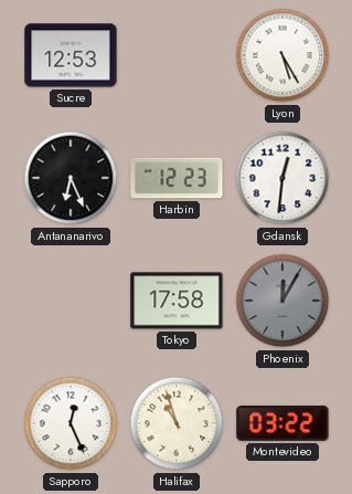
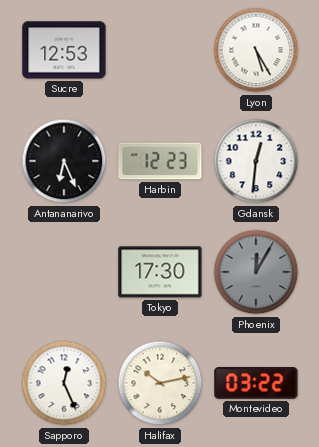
Tokyo: 17:58 -> 17:30 (160, 272)
Halifax: 10:57 -> 10:13 (160, 383)
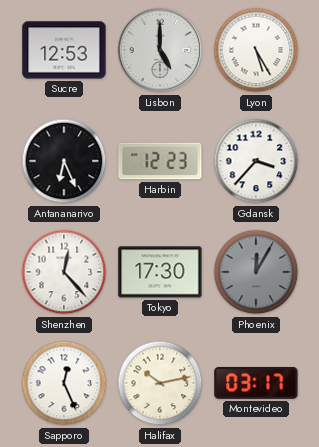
Lisbon: none -> 5:00 (160, 50)
Gdansk: 12:31 -> 3:37 (256, 161)
Shenzhen: none -> 12:23 (64, 272)
Montevideo: 03:22 -> 03:17 (256, 384)
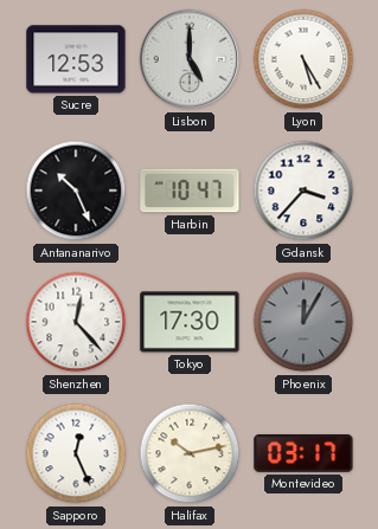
Antananarivo: 6:26 -> 10:26 (76, 191)
Harbin: 12:23 -> 10:47 (190, 191)
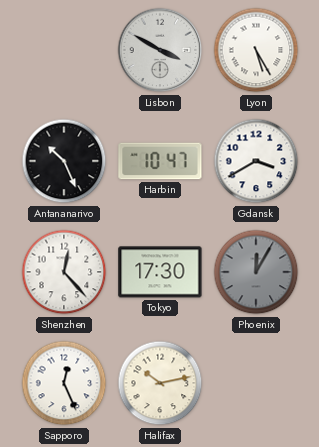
Sucre: 12:53 -> none (76, 59)
Lisbon: 5:00 -> 3:50 (160, 50)
Gdansk: 3:37 -> 3:40 (256, 161)
Montevideo: 03:17 -> none (303, 454)
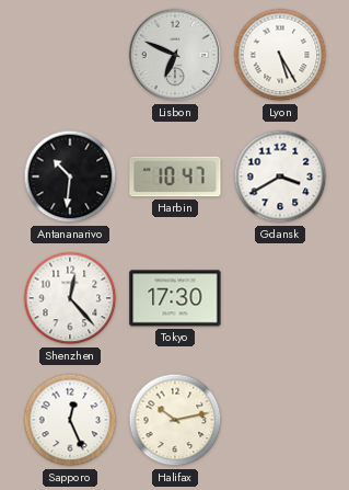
Lisbon: 3:50 -> 6:49 (175, 55)
Antananarivo: 10:26 -> 10:31 (70, 176)
Phoenix: 12:05 -> none (256, 272)
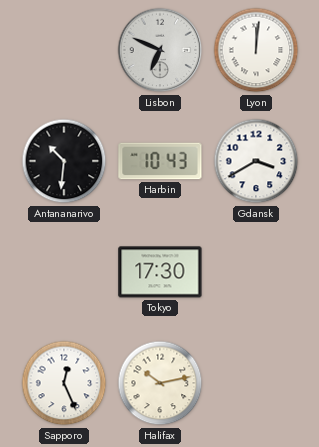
Lyon: 5:25 -> 12:01 (256, 50)
Harbin: 10:47 -> 10:43 (160, 161)
Shenzhen: 12:23 -> none (70, 298)
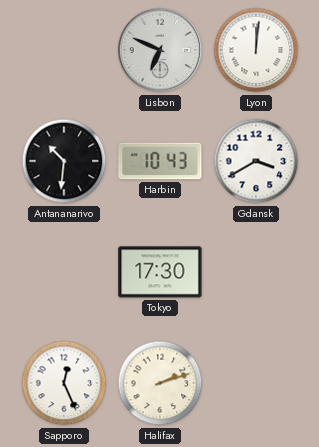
Halifax: 10:13 -> 2:12 (160, 383)
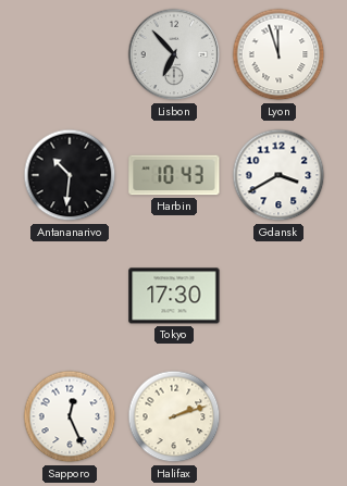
Lisbon: 6:49 -> 6:53 (174, 54)
Lyon: 12:01 -> 11:57 (278, 54)
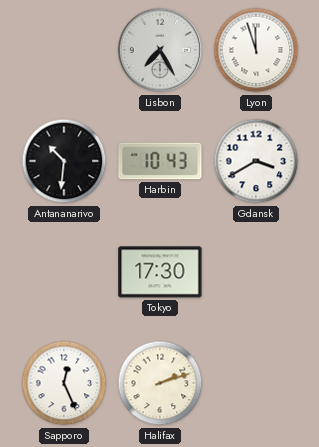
Lisbon: 6:53 -> 7:25 (160, 50)
